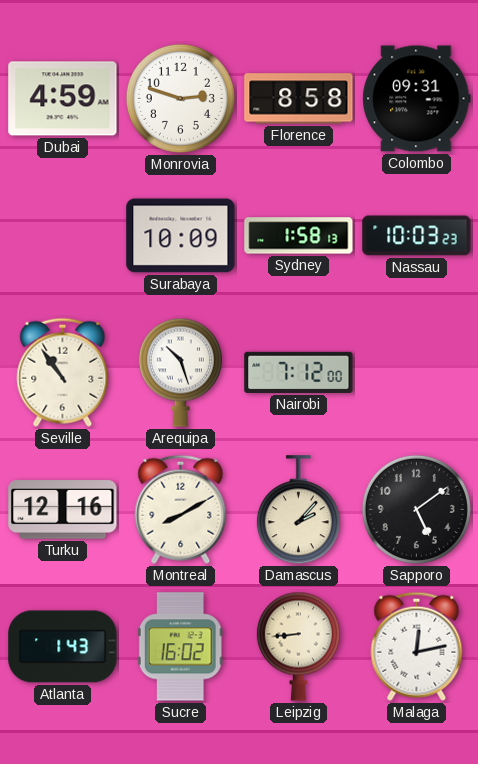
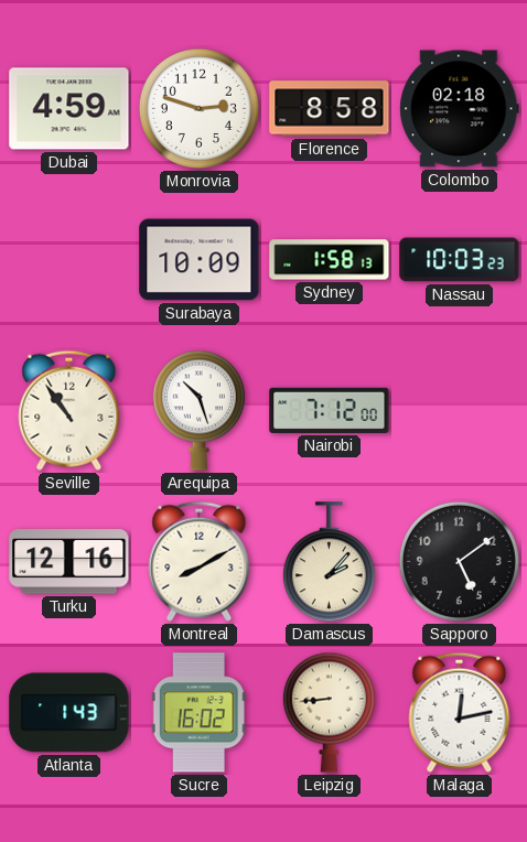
Colombo: 09:31 -> 02:18 (460, 109)
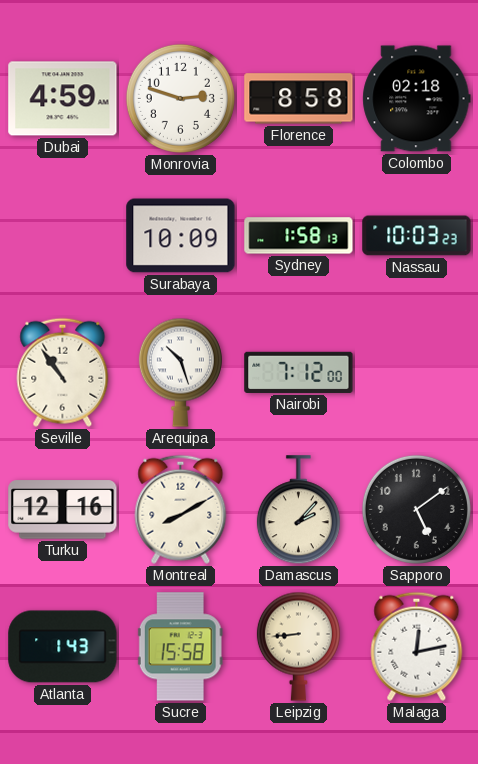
Sucre: 16:02 -> 15:58 (180, 647)
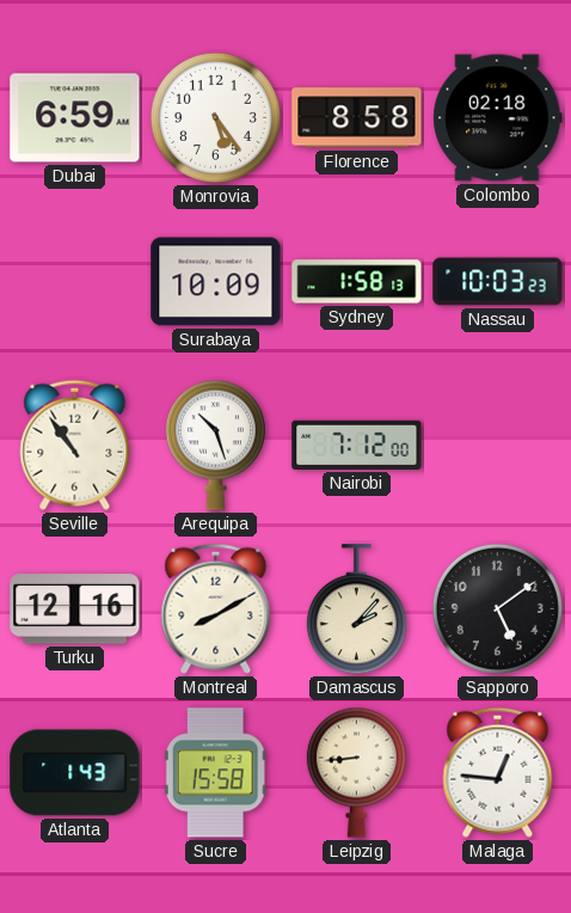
Dubai: 4:59 -> 6:59 (75, 118)
Monrovia: 2:48 -> 5:24 (215, 117)
Malaga: 12:13 -> 12:46 (498, 772)
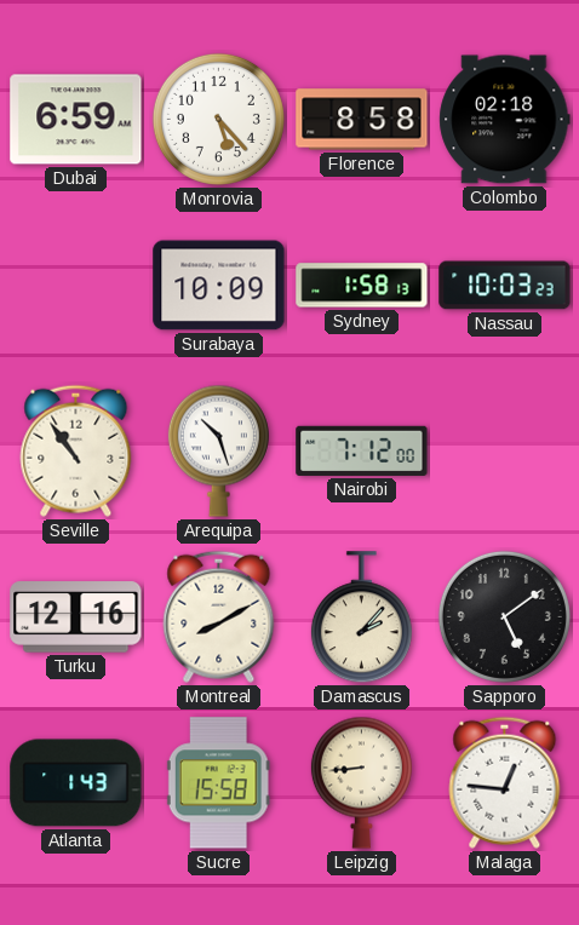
Monrovia: 5:24 -> 5:23 (218, 119)
